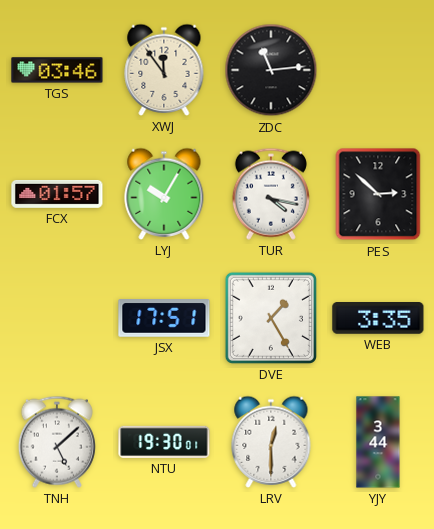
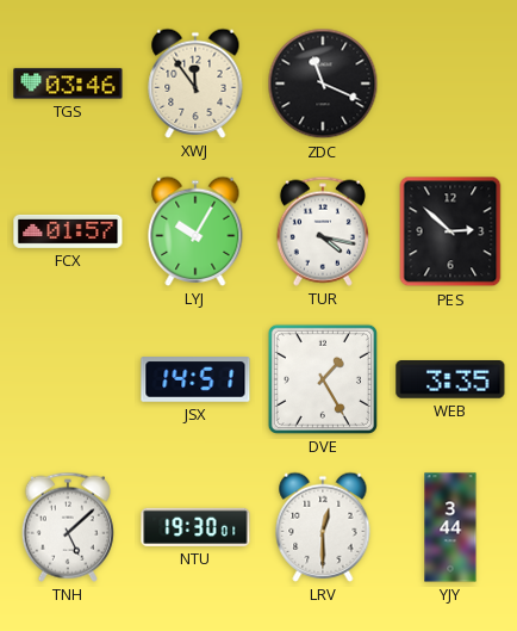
ZDC: 11:14 -> 11:19 (323, 83)
JSX: 17:51 -> 14:51 (195, 379)
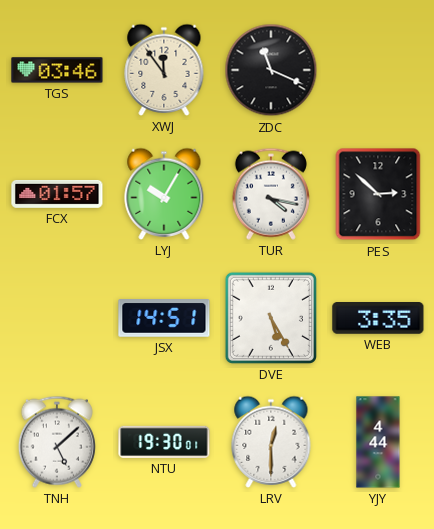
DVE: 1:25 -> 5:25 (271, 318)
YJY: 3:44 -> 4:44 (378, 442)
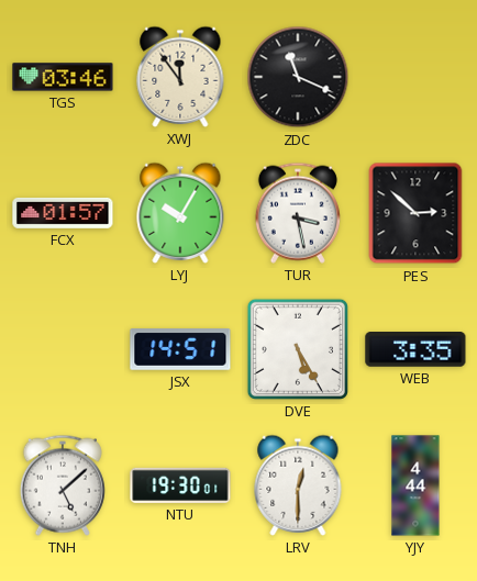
TUR: 4:17 -> 3:28 (298, 213)
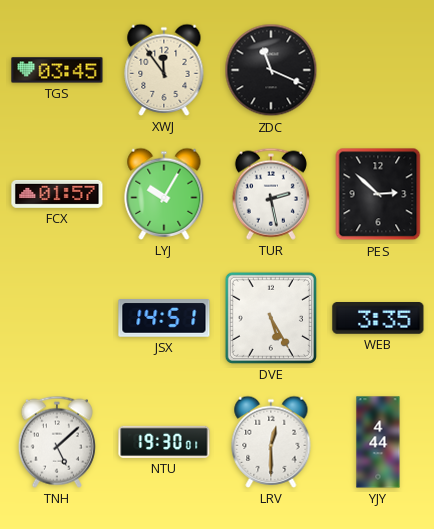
TGS: 03:46 -> 03:45 (57, 70)
TUR: 3:28 -> 2:28 (271, 194)
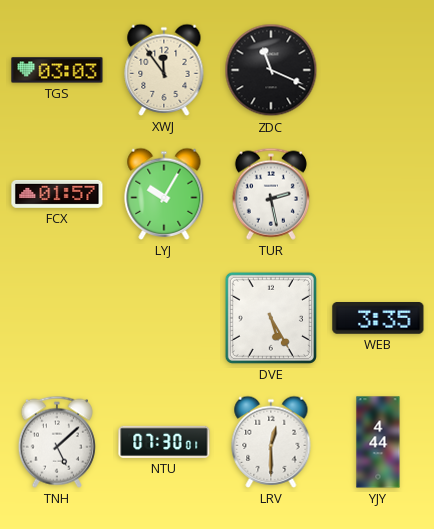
TGS: 03:45 -> 03:03 (57, 70)
PES: 2:52 -> none (378, 194)
JSX: 14:51 -> none (164, 318)
NTU: 19:30 -> 07:30 (164, 442)
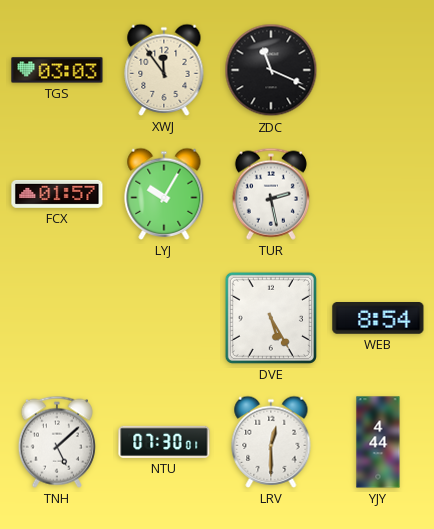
WEB: 3:35 -> 8:54 (378, 319)
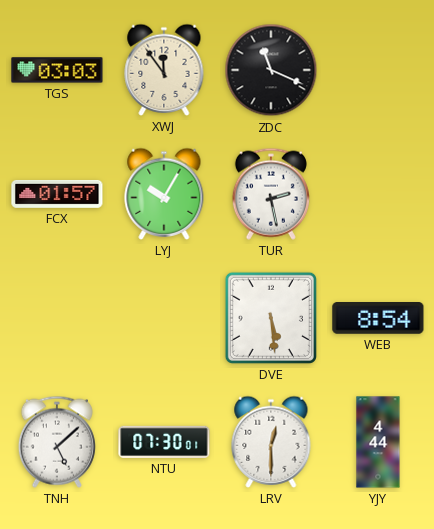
DVE: 5:25 -> 5:29 (271, 318)
